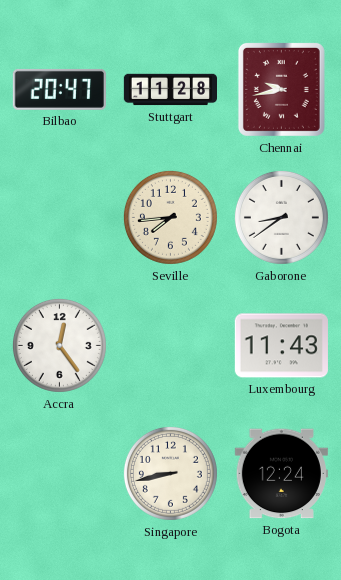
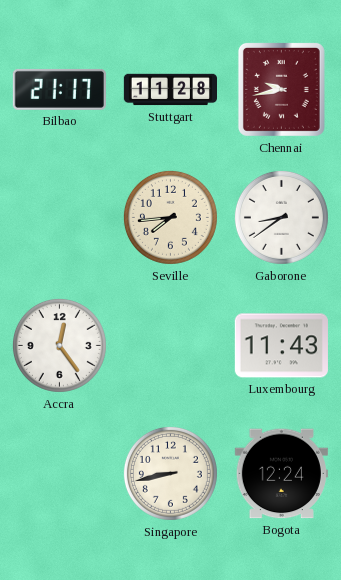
Bilbao: 20:47 -> 21:17 (59, 89)
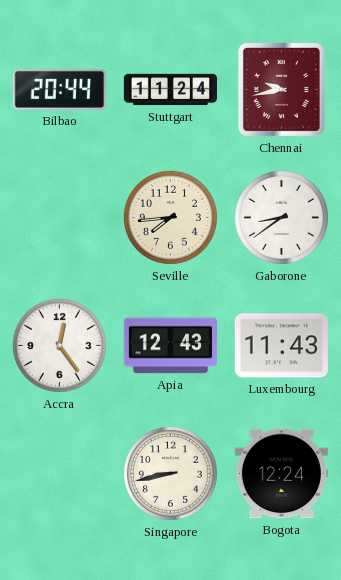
Bilbao: 21:17 -> 20:44 (59, 89)
Stuttgart: 11:28 -> 11:24 (170, 90)
Apia: none -> 12:43 (170, 346)
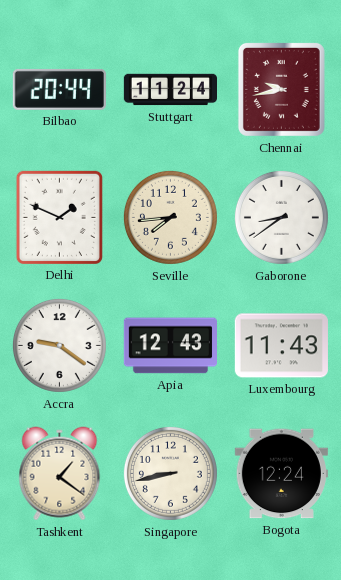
Delhi: none -> 1:49 (59, 217)
Accra: 12:24 -> 9:21 (59, 345)
Tashkent: none -> 1:21 (60, 474)
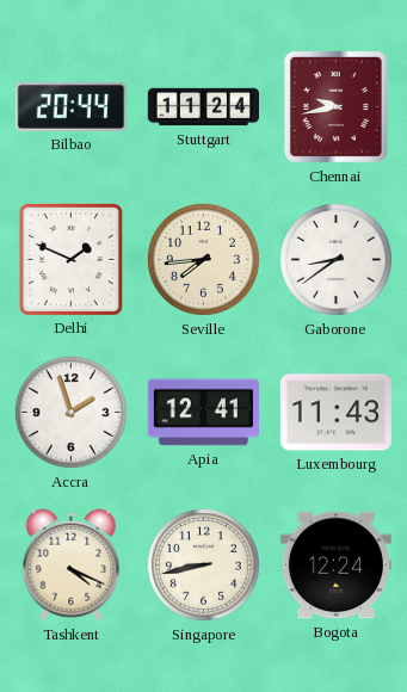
Accra: 9:21 -> 1:57 (70, 412)
Apia: 12:43 -> 12:41 (203, 413)
Tashkent: 1:21 -> 4:19 (72, 566)
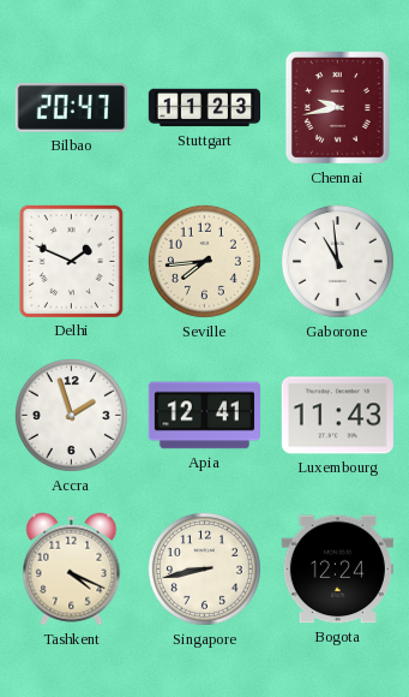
Bilbao: 20:44 -> 20:47 (71, 107)
Stuttgart: 11:24 -> 11:23 (204, 108)
Gaborone: 8:39 -> 10:59 (337, 261)
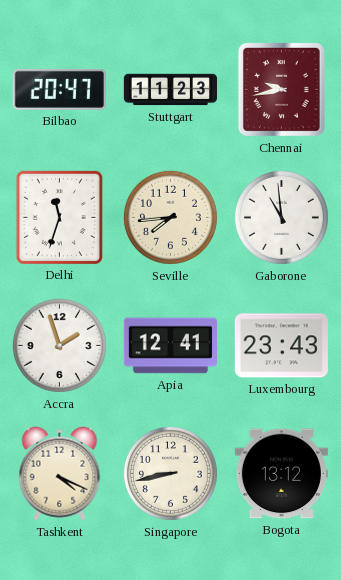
Delhi: 1:49 -> 11:33 (59, 217)
Luxembourg: 11:43 -> 23:43 (281, 346)
Bogota: 12:24 -> 13:12 (281, 474)
